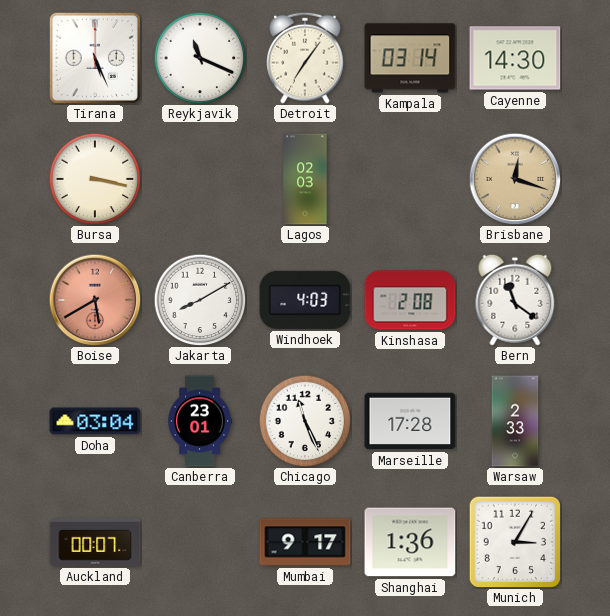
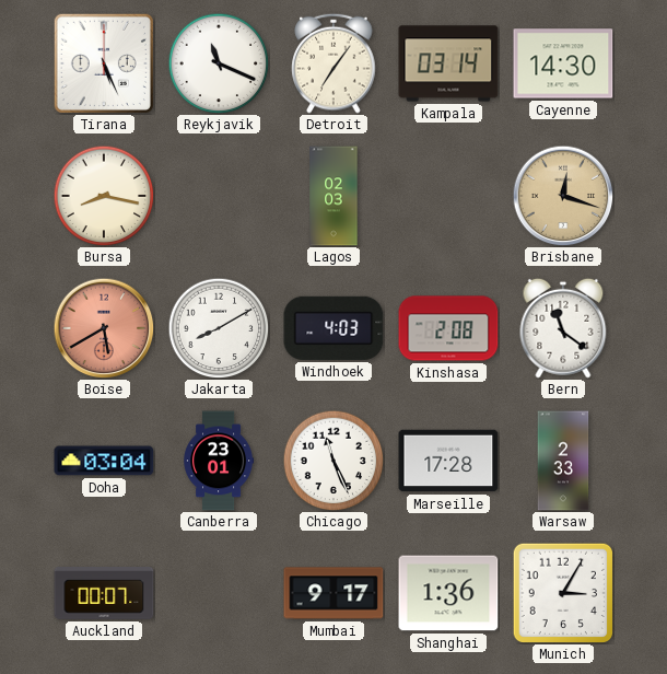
Bursa: 3:17 -> 8:17 (104, 196)
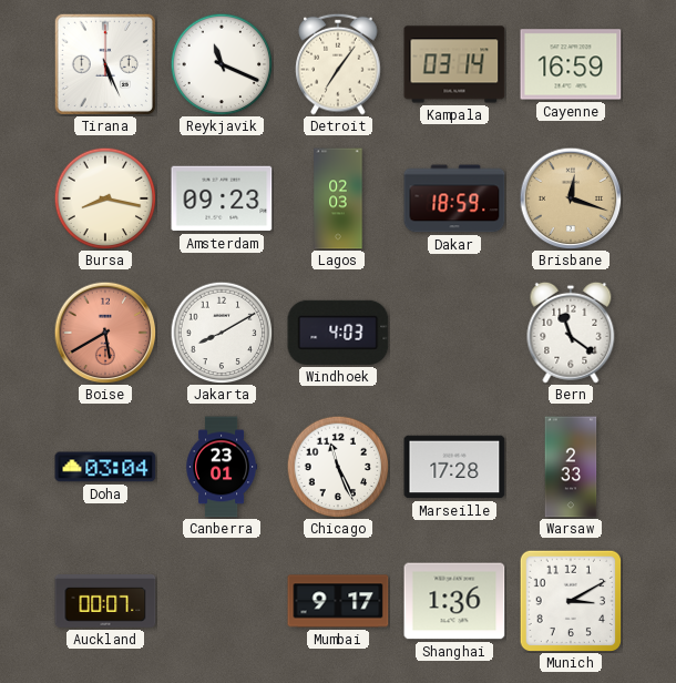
Cayenne: 14:30 -> 16:59 (571, 64)
Amsterdam: none -> 09:23 (222, 198)
Dakar: none -> 18:59 (454, 198)
Kinshasa: 2:08 -> none (448, 328)
Munich: 3:05 -> 3:10 (570, 600)
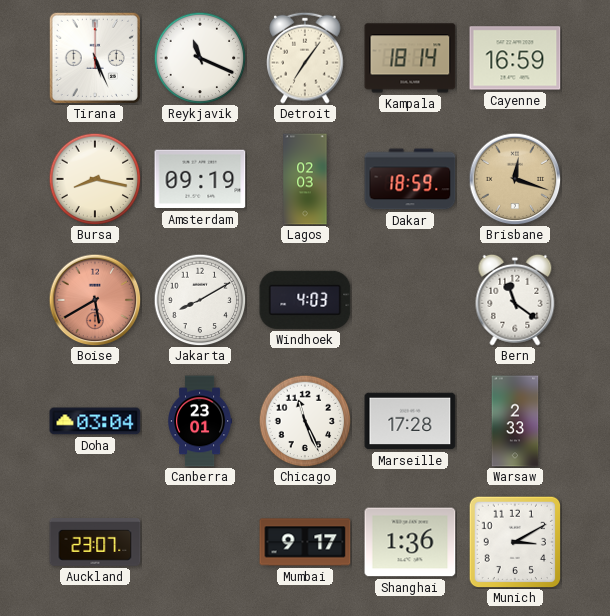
Kampala: 03:14 -> 18:14 (410, 58)
Amsterdam: 09:23 -> 09:19 (200, 179)
Auckland: 00:07 -> 23:07 (95, 543)
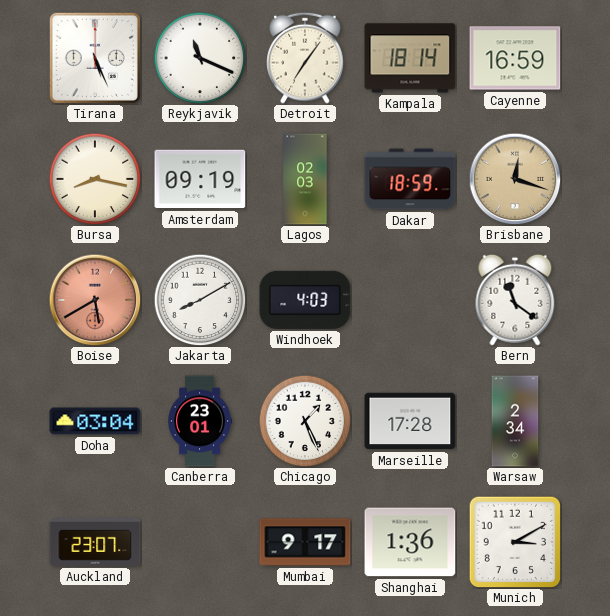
Chicago: 11:26 -> 1:26 (305, 421)
Warsaw: 2:33 -> 2:34 (515, 421)
